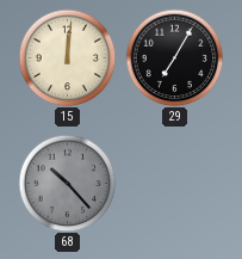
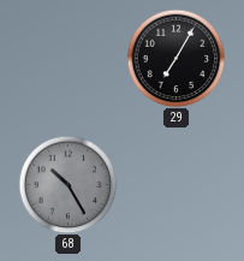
15: 12:01 -> none (67, 57)
68: 10:23 -> 10:25 (67, 184)
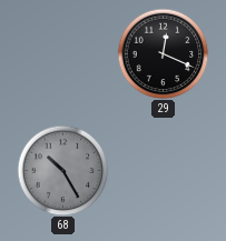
29: 7:05 -> 12:19 (163, 53)
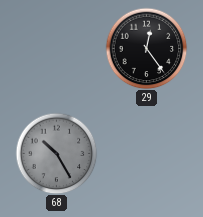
29: 12:19 -> 12:24 (146, 48)
